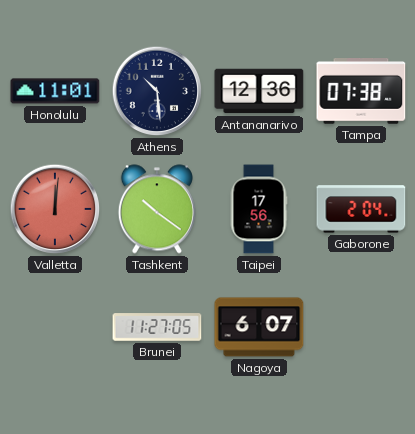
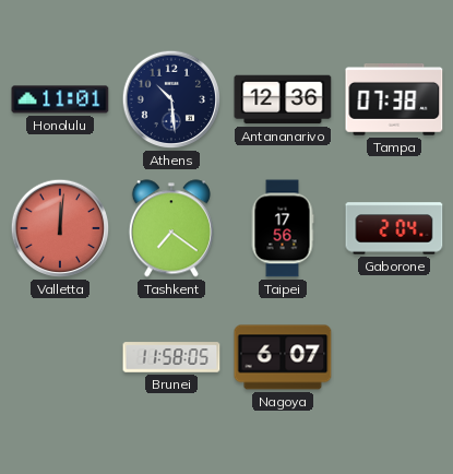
Tashkent: 10:21 -> 7:21 (171, 228)
Brunei: 11:27 -> 11:58 (171, 357)
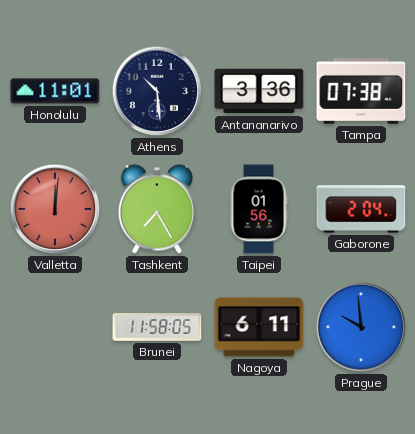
Antananarivo: 12:36 -> 3:36 (259, 91)
Tashkent: 7:21 -> 7:25 (157, 209)
Taipei: 17:56 -> 01:56 (259, 209)
Nagoya: 6:07 -> 6:11 (259, 327)
Prague: none -> 9:59 (361, 327)
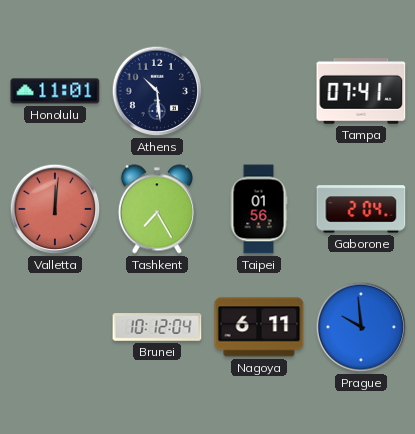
Antananarivo: 3:36 -> none (259, 91)
Tampa: 07:38 -> 07:41 (361, 92)
Brunei: 11:58 -> 10:12 (157, 327)
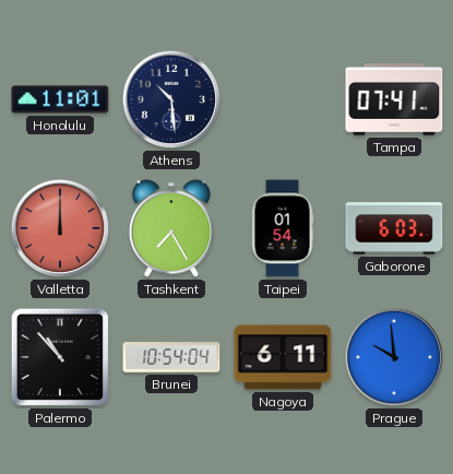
Valletta: 12:01 -> 12:00 (60, 228)
Taipei: 01:56 -> 01:54 (283, 228)
Gaborone: 2:04 -> 6:03 (394, 228)
Palermo: none -> 10:53 (60, 357)
Brunei: 10:12 -> 10:54 (171, 357)
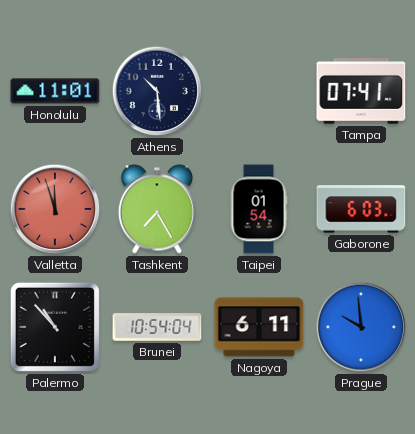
Valletta: 12:00 -> 11:57 (55, 209)
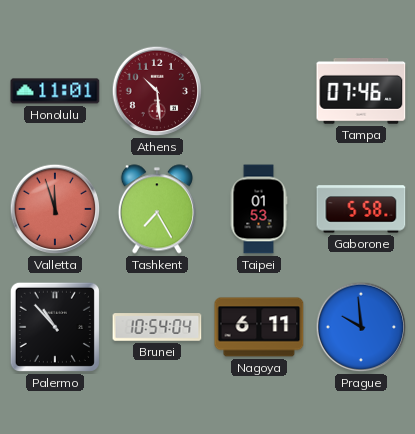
Athens dial: navy -> burgundy (157, 91)
Tampa: 07:41 -> 07:46 (361, 92)
Taipei: 01:54 -> 01:53 (259, 209)
Gaborone: 6:03 -> 5:58 (361, 209)
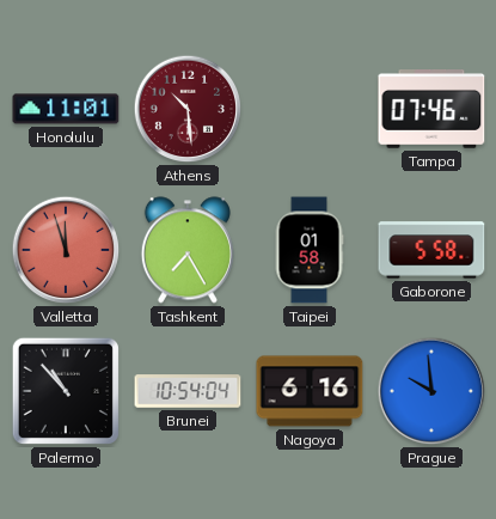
Taipei: 01:53 -> 01:58 (310, 250)
Nagoya: 6:11 -> 6:16 (310, 391)
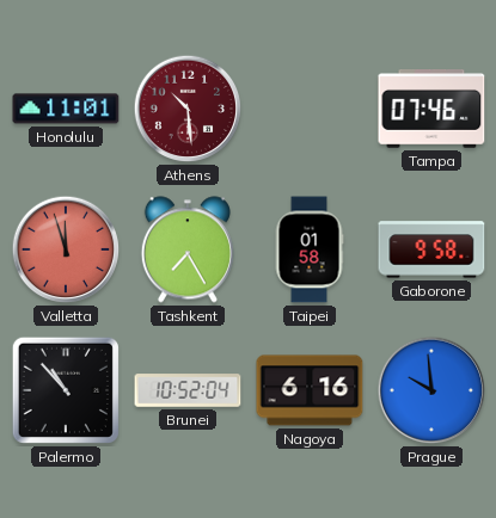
Gaborone: 5:58 -> 9:58 (431, 249)
Brunei: 10:54 -> 10:52 (188, 390)
